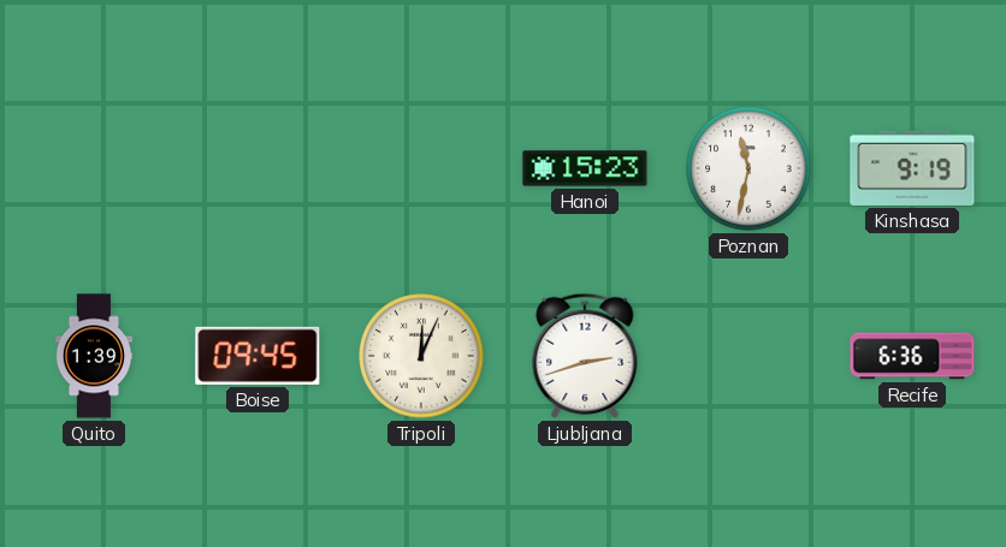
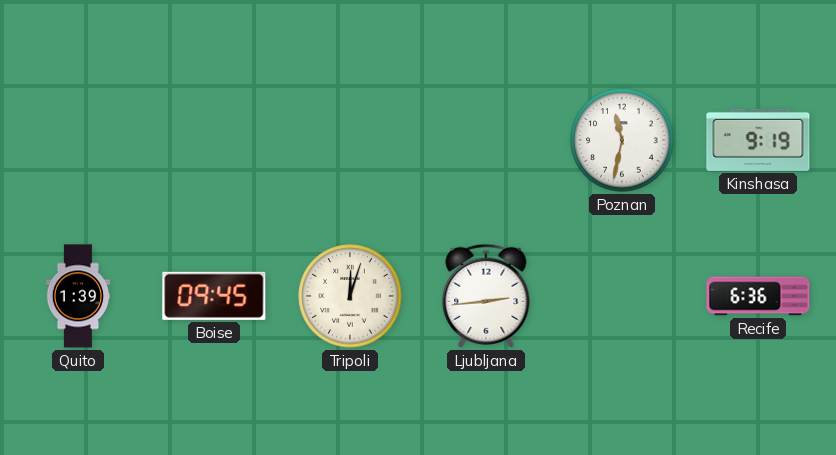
Hanoi: 15:23 -> none (585, 168)
Tripoli: 12:04 -> 12:03 (350, 296)
Ljubljana: 2:42 -> 2:44 (486, 296)
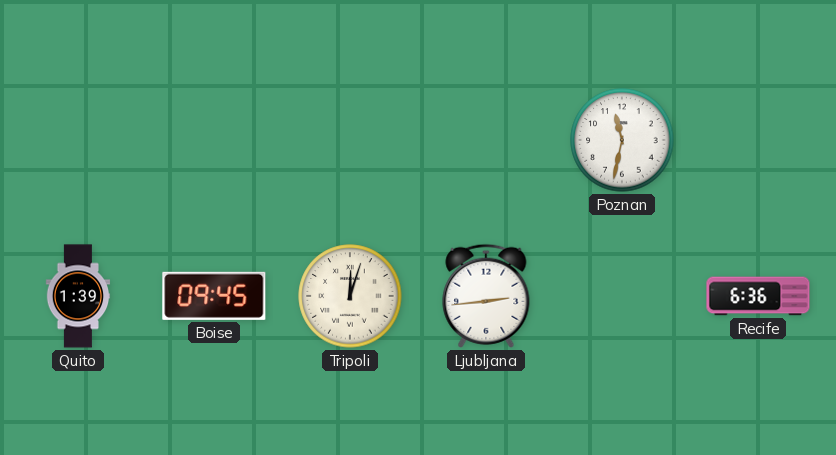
Kinshasa: 9:19 -> none (758, 140)
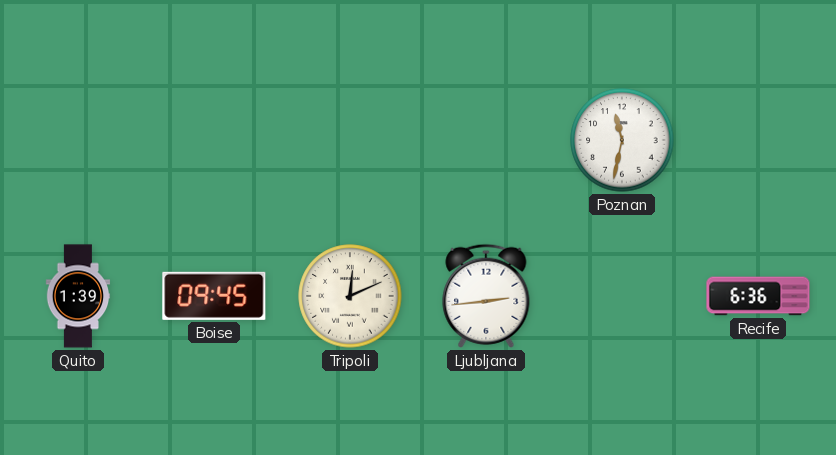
Tripoli: 12:03 -> 12:11 (350, 296)
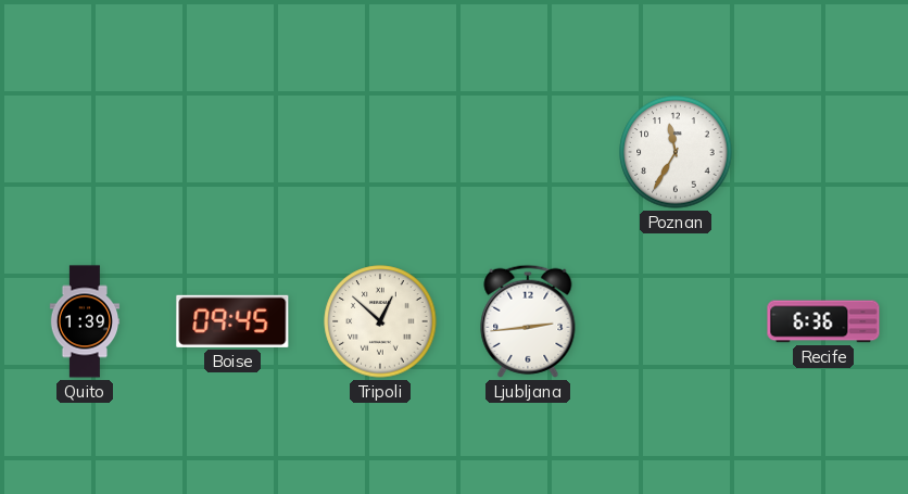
Poznan: 11:32 -> 11:35 (676, 152)
Tripoli: 12:11 -> 12:52 (380, 321)
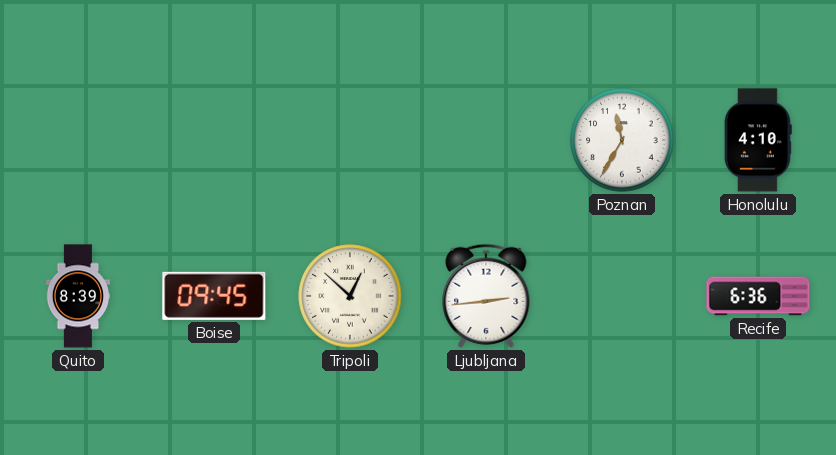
Honolulu: none -> 4:10 (758, 140)
Quito: 1:39 -> 8:39 (78, 296)
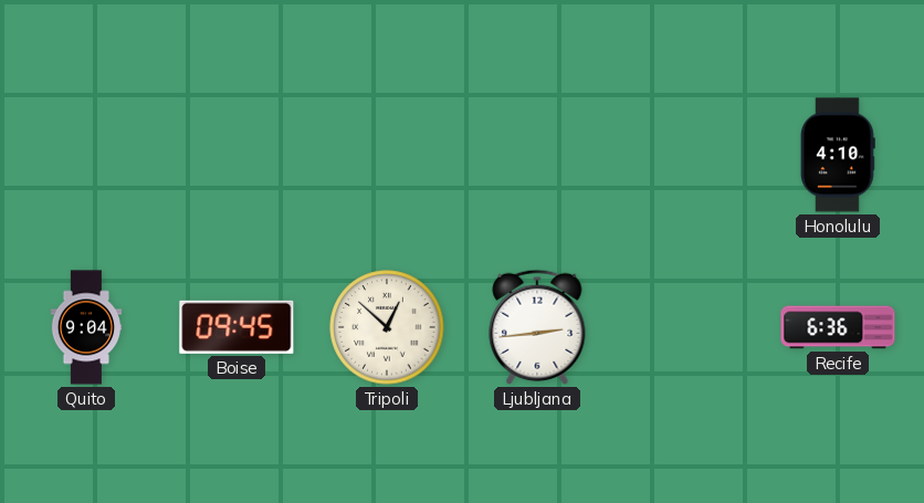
Poznan: 11:35 -> none (622, 140)
Quito: 8:39 -> 9:04 (86, 327)
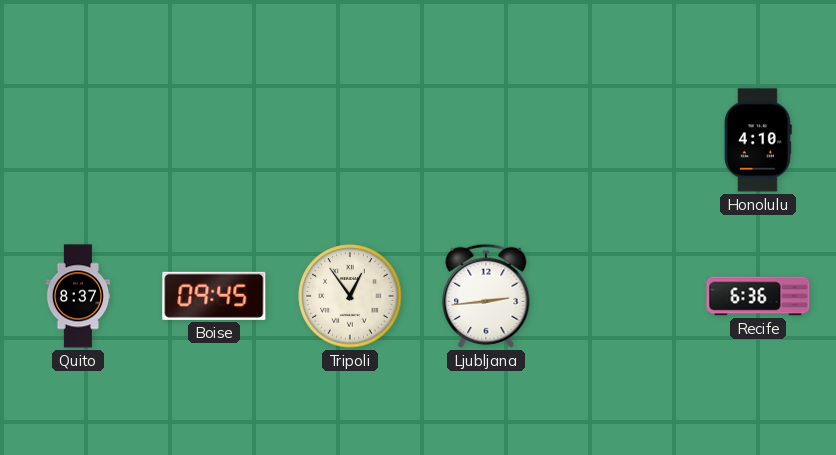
Quito: 9:04 -> 8:37 (78, 296)
Tripoli: 12:52 -> 12:54 (350, 296)
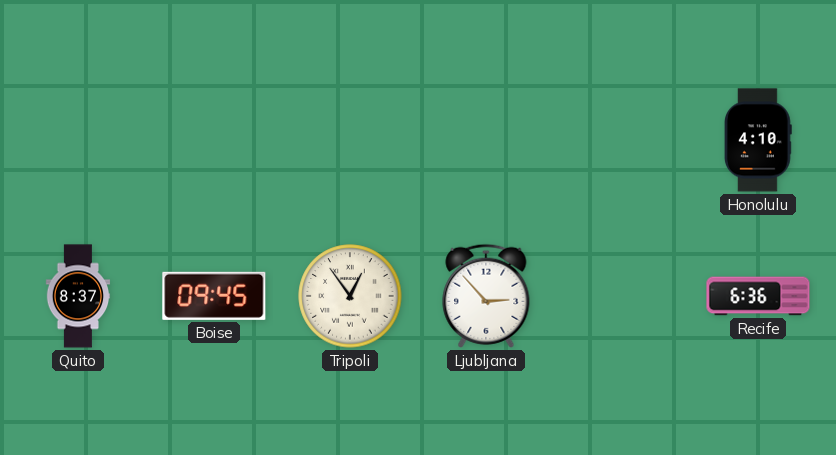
Ljubljana: 2:44 -> 2:53 (486, 296)
